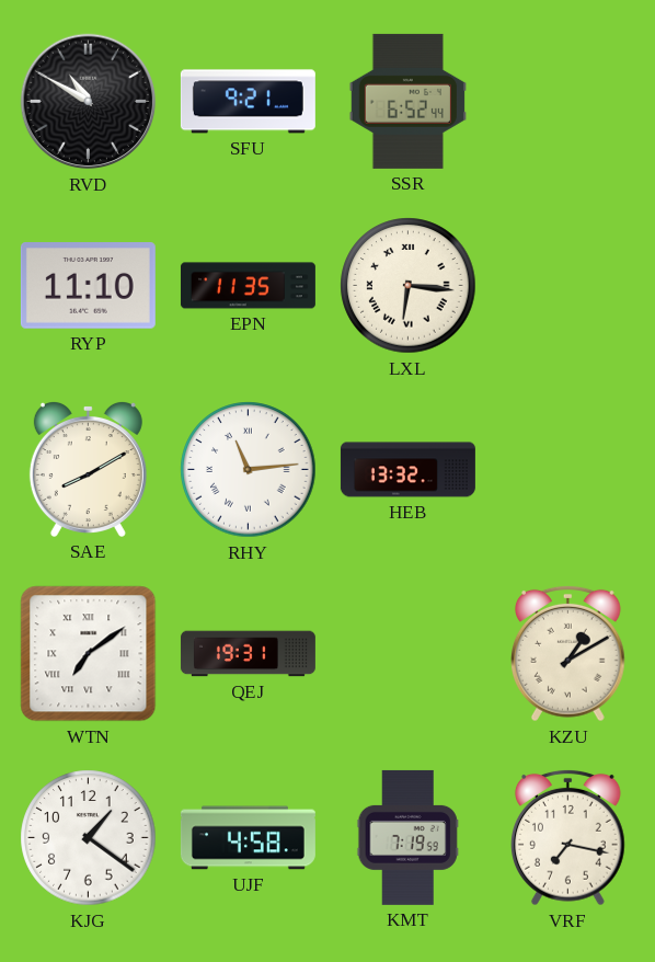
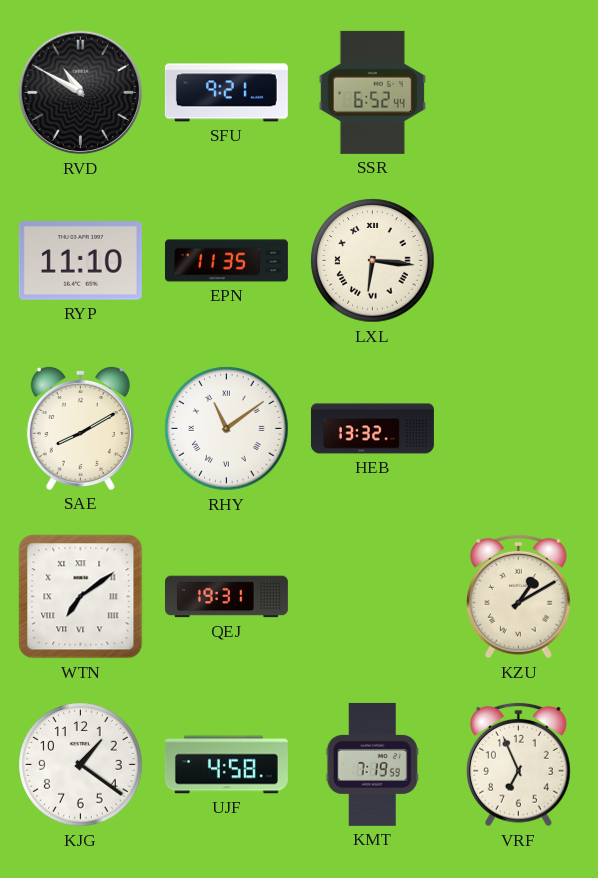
RHY: 11:14 -> 11:09 (227, 429)
VRF: 7:17 -> 6:56 (519, 764)
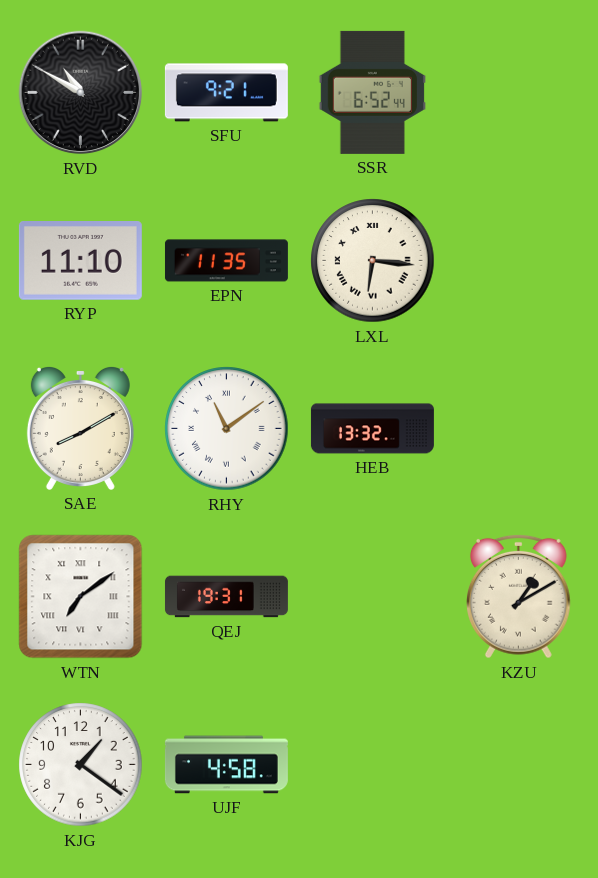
KMT: 7:19 -> none (372, 764)
VRF: 6:56 -> none (519, 764)
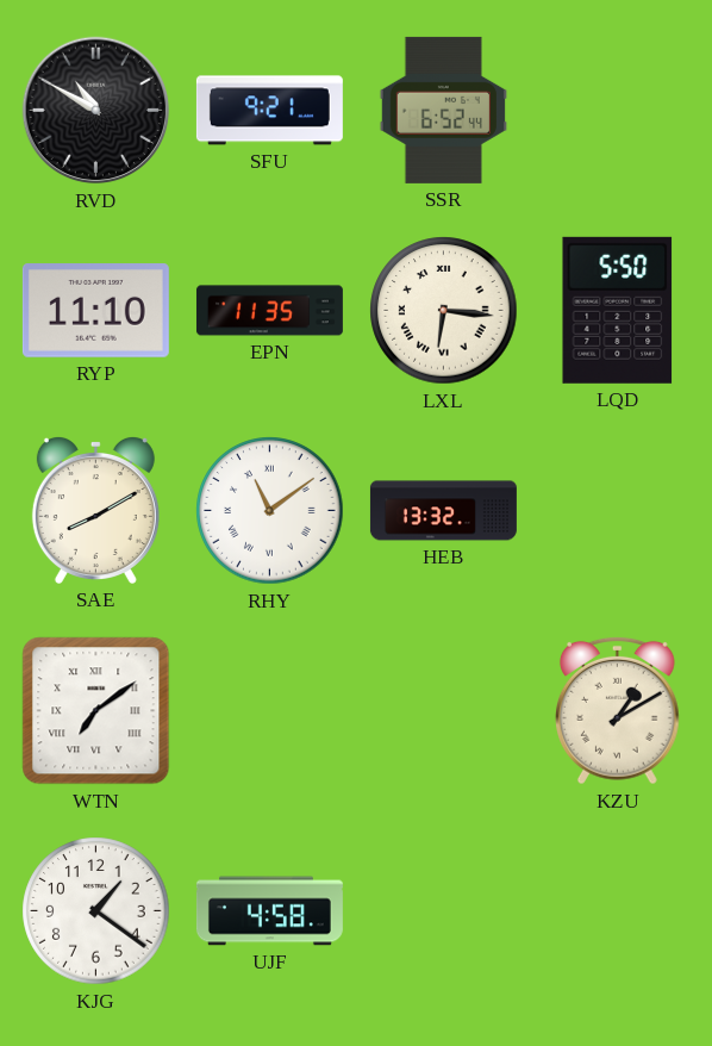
LQD: none -> 5:50 (618, 310)
QEJ: 19:31 -> none (226, 597)
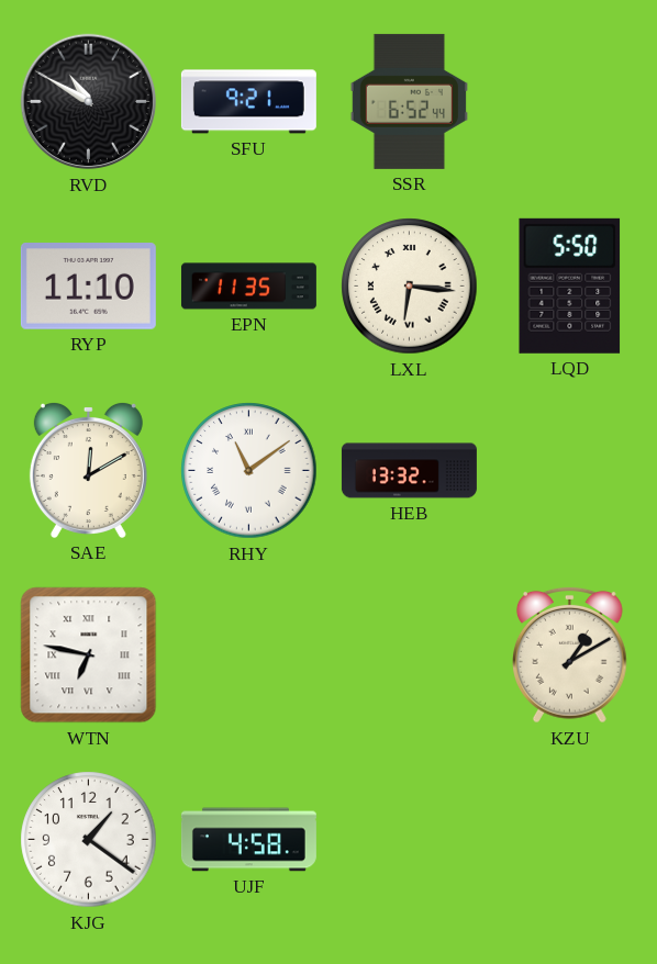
SAE: 8:10 -> 12:10 (88, 470)
WTN: 7:09 -> 6:47 (89, 655)
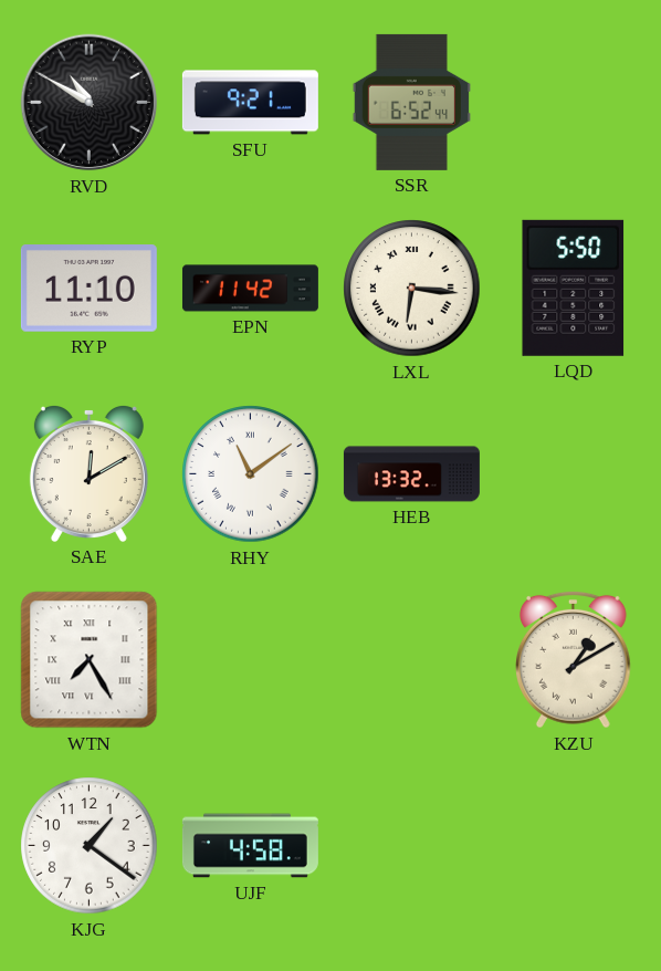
EPN: 11:35 -> 11:42 (250, 289)
WTN: 6:47 -> 7:25 (90, 660)
